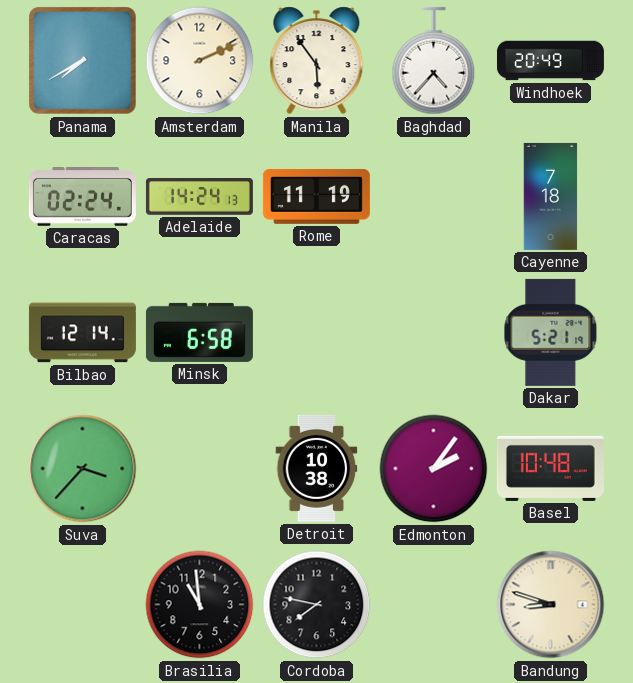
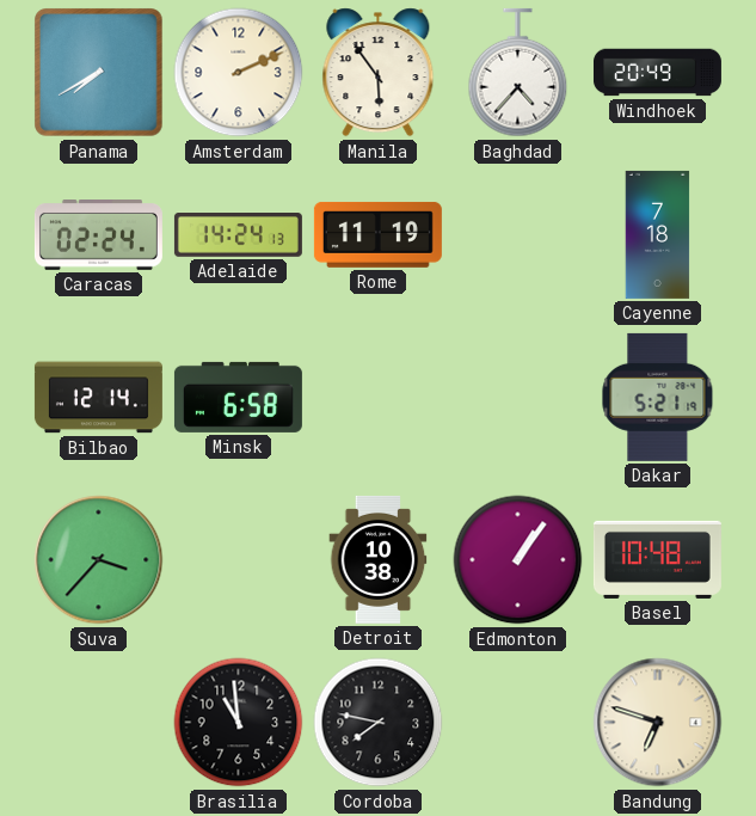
Edmonton: 2:06 -> 1:06 (518, 560)
Bandung: 8:48 -> 6:48 (658, 723)
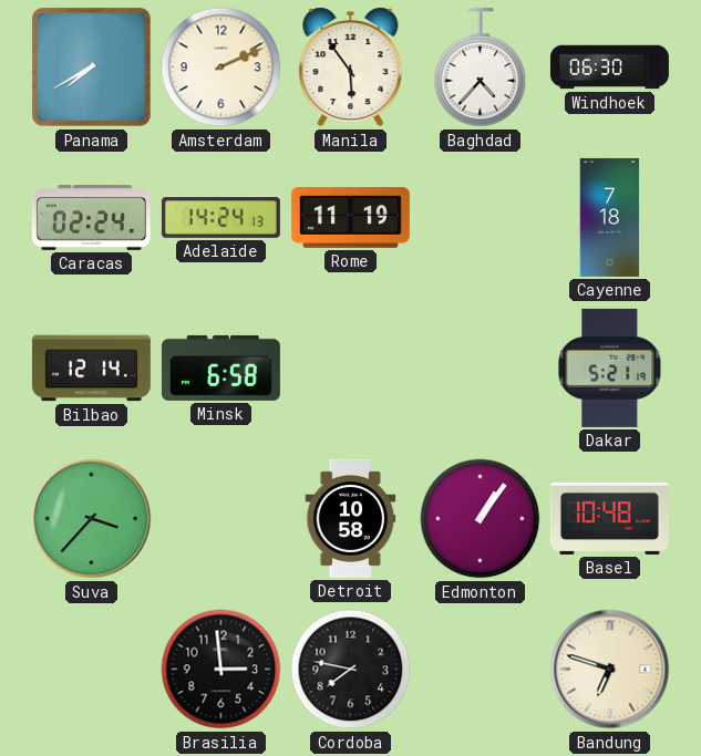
Windhoek: 20:49 -> 06:30 (609, 68)
Detroit: 10:38 -> 10:58 (351, 518)
Brasilia: 10:59 -> 2:59 (221, 670)
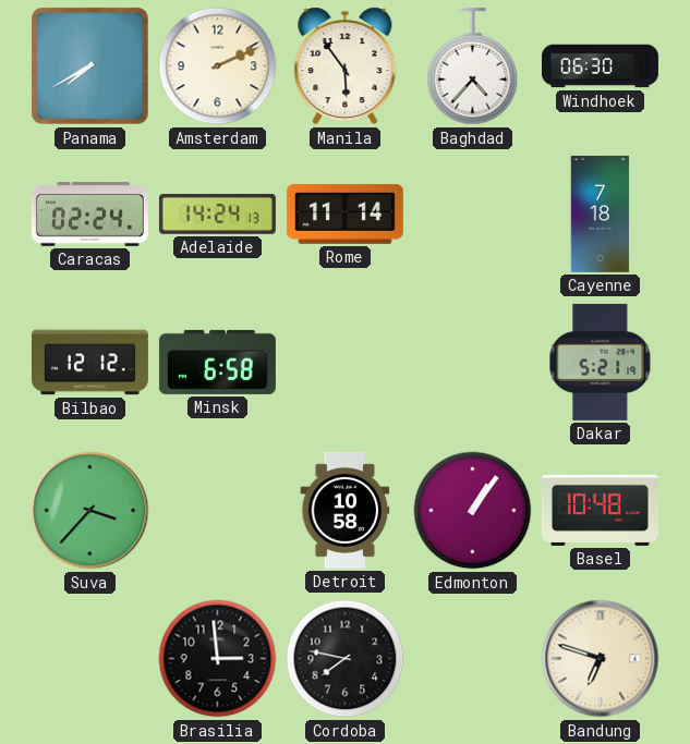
Rome: 11:19 -> 11:14 (344, 214)
Bilbao: 12:14 -> 12:12 (89, 363)
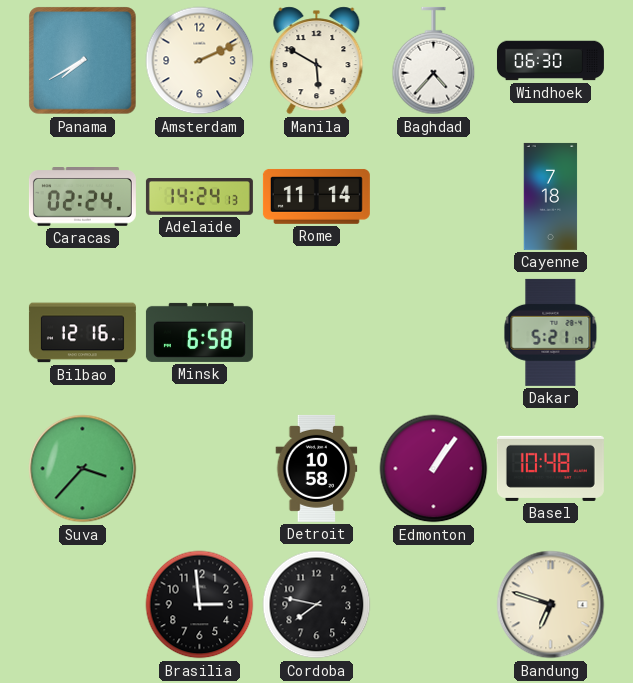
Manila: 5:54 -> 5:50 (317, 61)
Bilbao: 12:12 -> 12:16 (82, 333)
